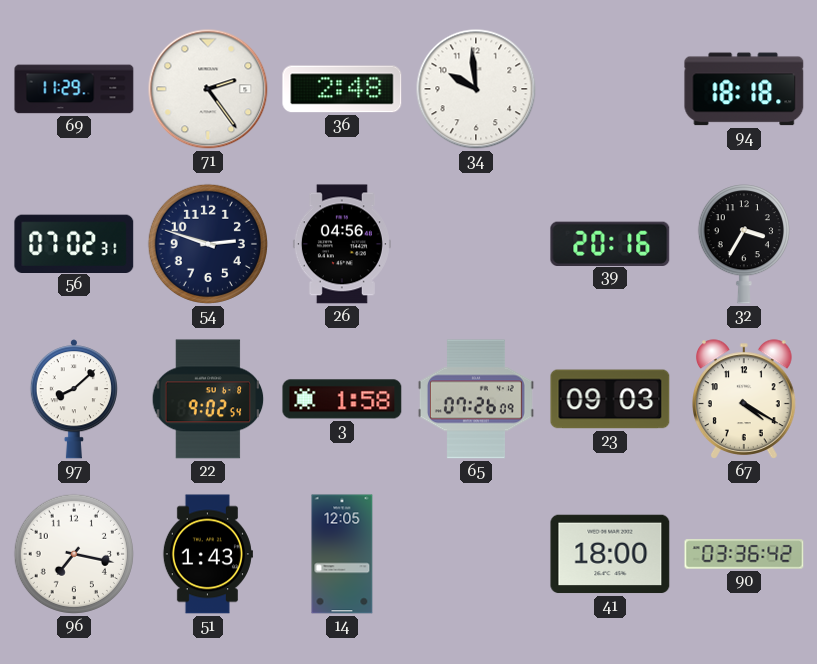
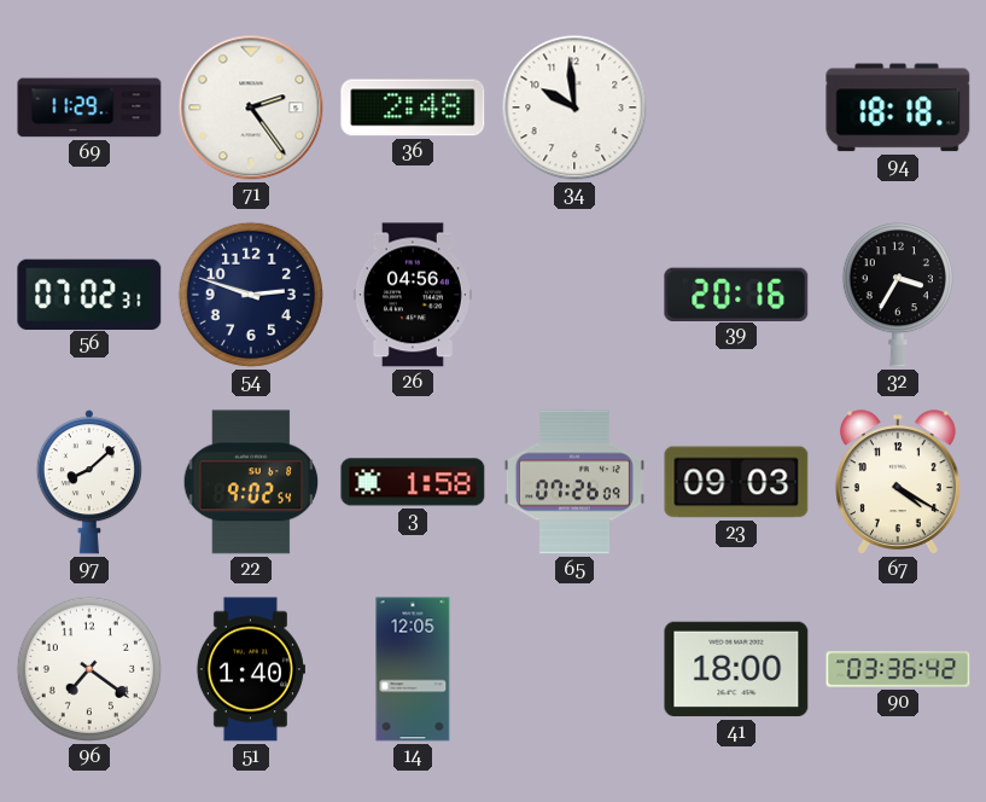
96: 7:17 -> 7:21 (89, 669)
51: 1:43 -> 1:40 (250, 669)
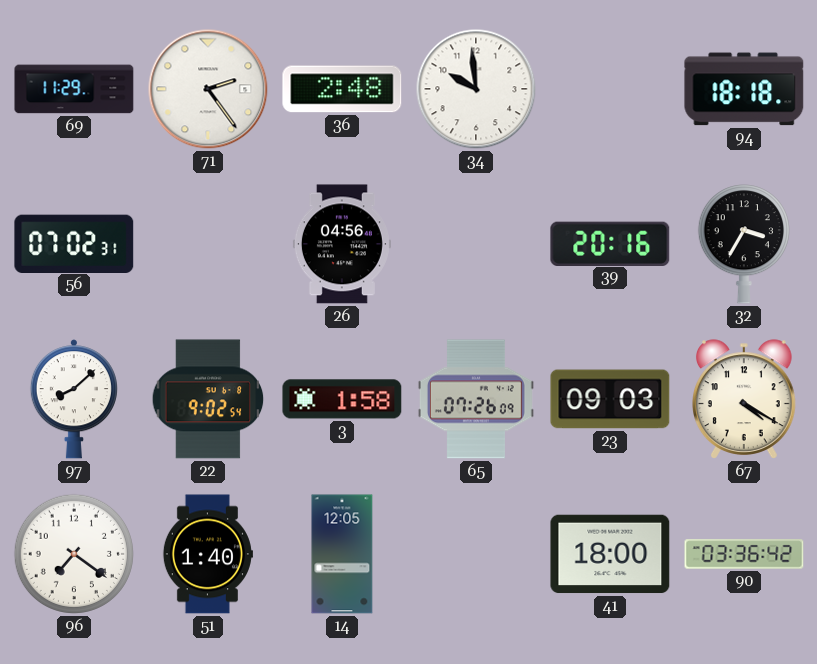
54: 2:48 -> none (251, 295)
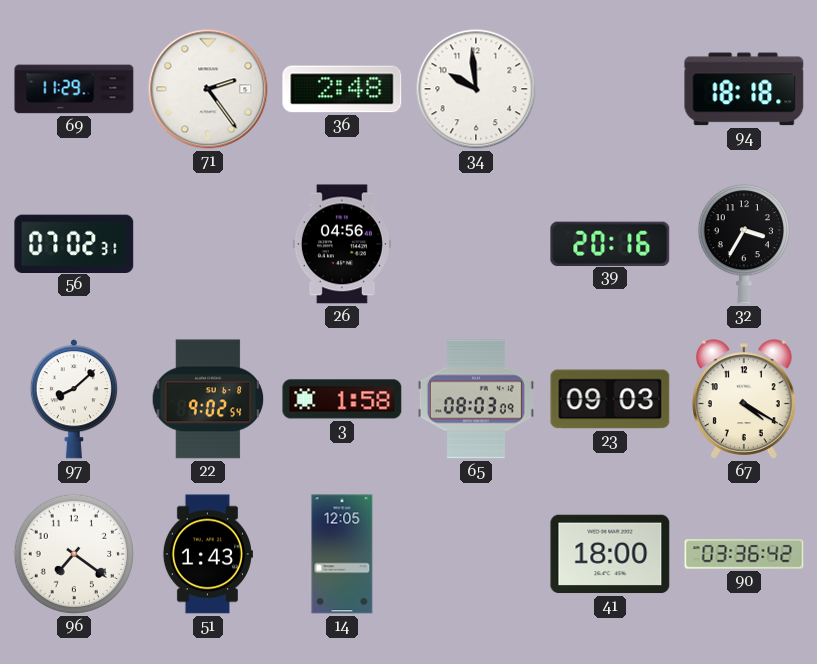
65: 07:26 -> 08:03 (476, 399)
51: 1:40 -> 1:43 (207, 554)
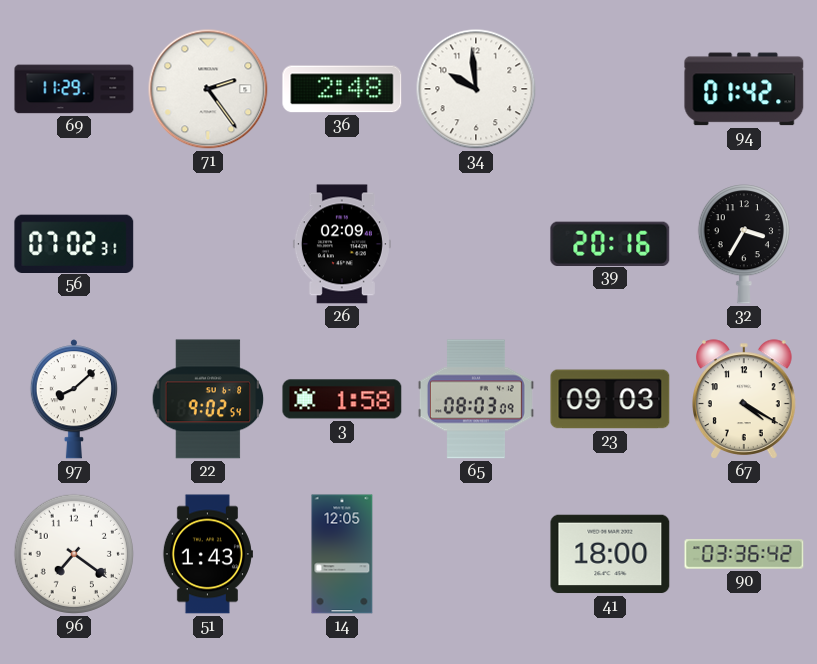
94: 18:18 -> 01:42 (744, 89)
26: 04:56 -> 02:09 (342, 244)
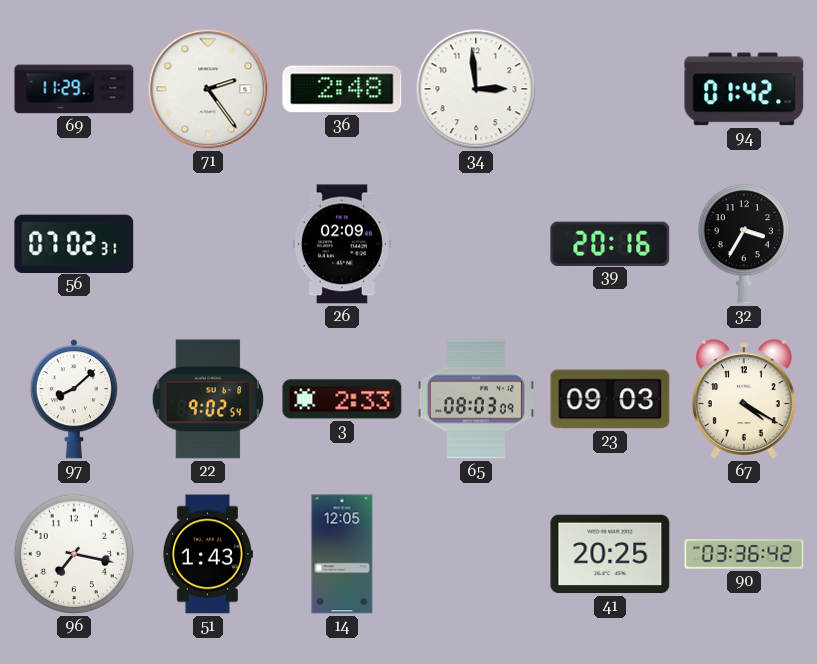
34: 9:59 -> 2:59 (476, 89)
3: 1:58 -> 2:33 (342, 399)
96: 7:21 -> 7:17 (74, 554)
41: 18:00 -> 20:25 (610, 554)
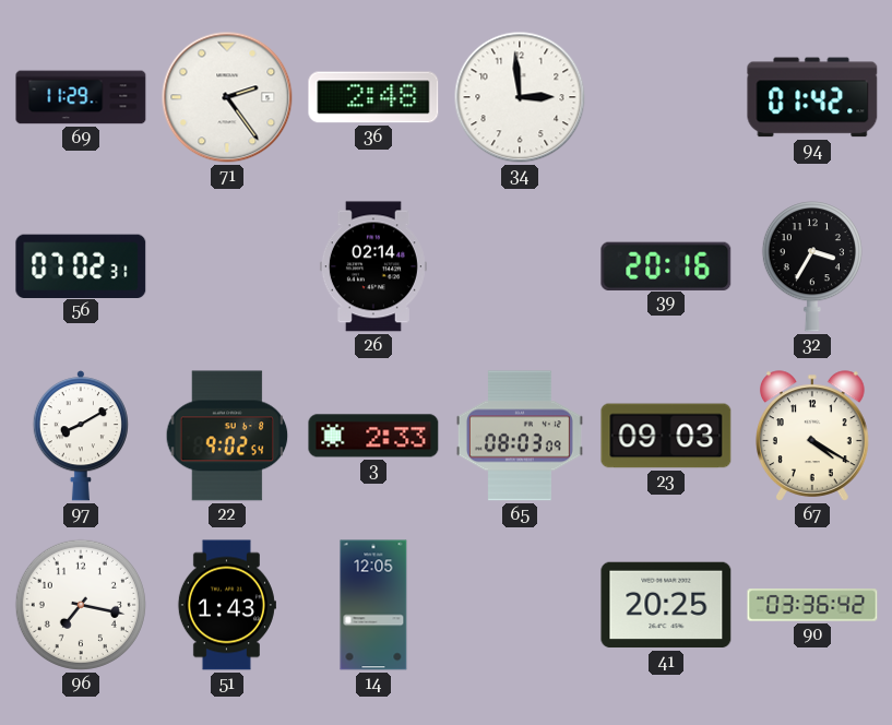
26: 02:09 -> 02:14 (373, 266)
97: 8:08 -> 8:10 (81, 436)
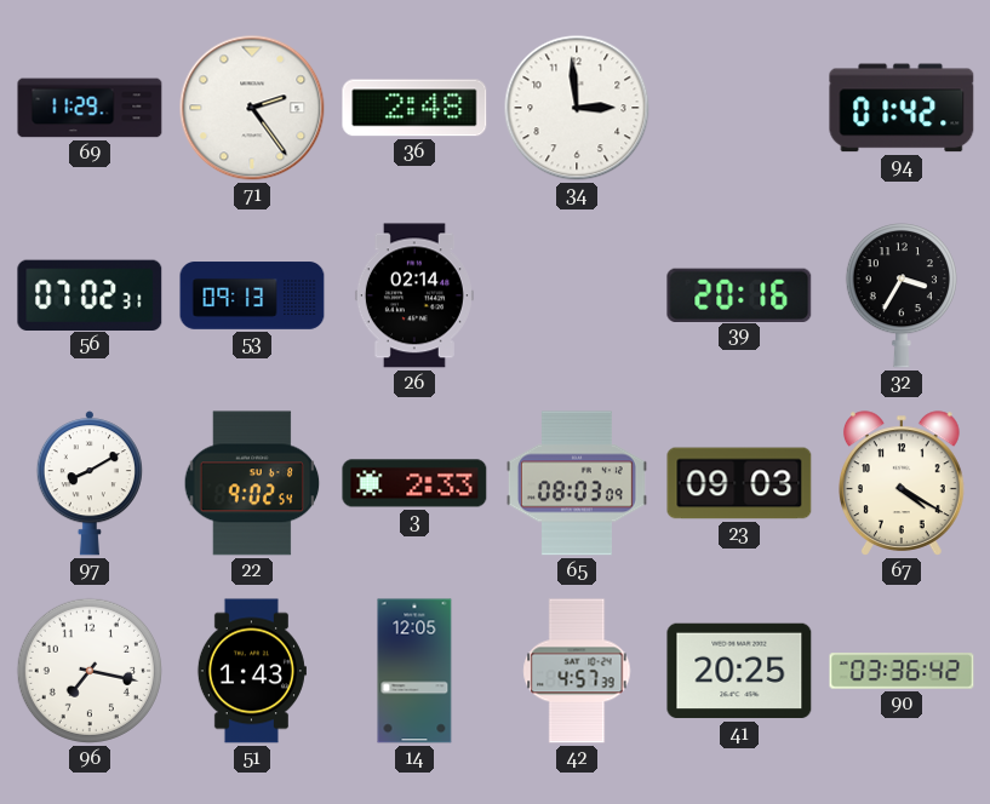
53: none -> 09:13 (252, 295)
42: none -> 4:57 (577, 671)
